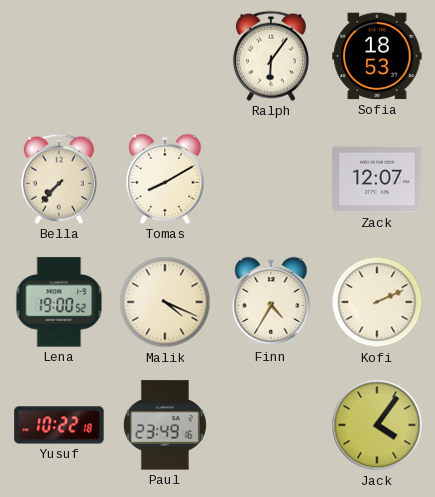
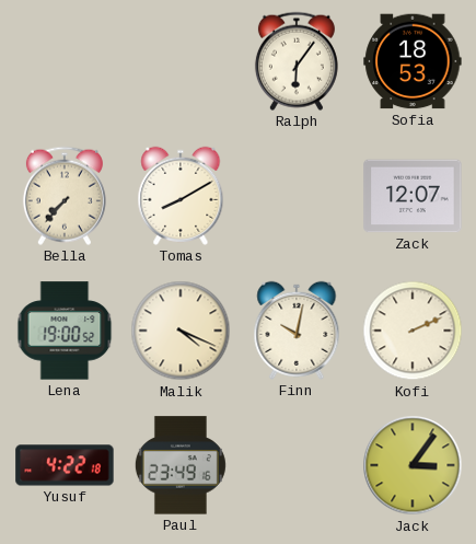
Finn: 4:35 -> 10:02 (297, 331)
Yusuf: 10:22 -> 4:22 (65, 465)
Jack: 4:06 -> 3:06 (413, 465)
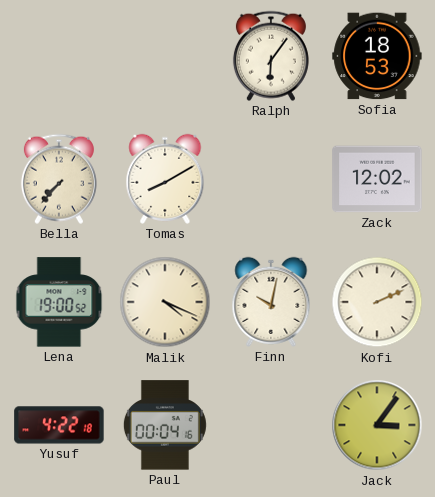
Zack: 12:07 -> 12:02 (377, 179)
Paul: 23:49 -> 00:04 (165, 425)
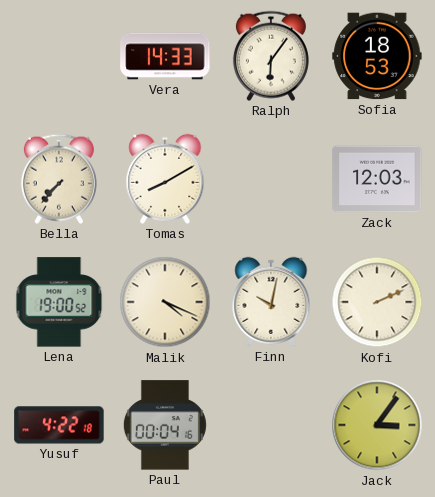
Vera: none -> 14:33 (165, 56)
Zack: 12:02 -> 12:03 (377, 179)
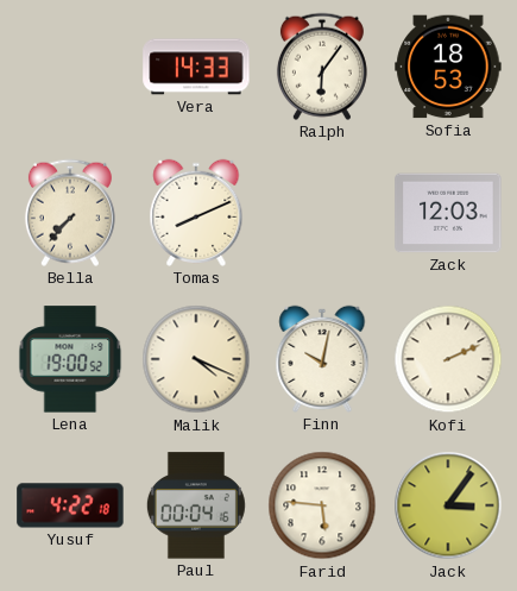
Tomas: 8:10 -> 8:11 (196, 213)
Farid: none -> 5:46 (322, 505)
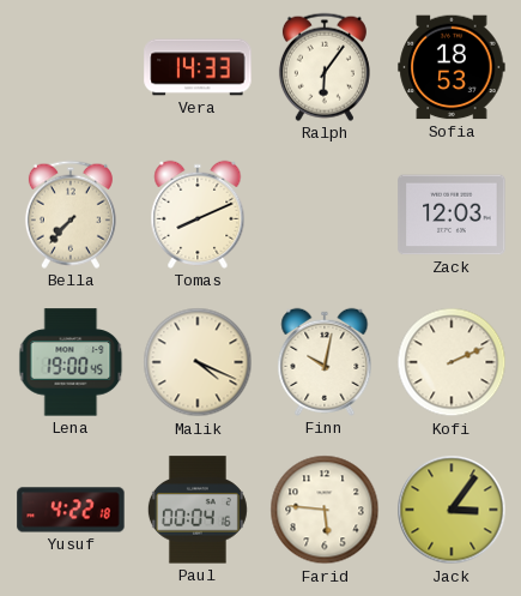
Lena: 19:00:52 -> 19:00:45 (71, 362)
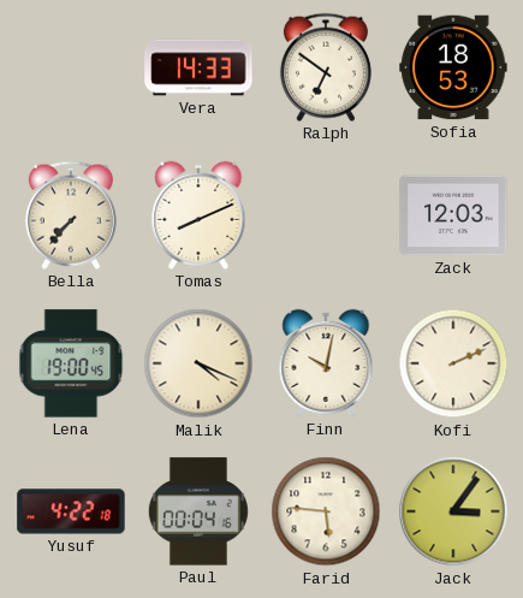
Ralph: 6:06 -> 6:51 (326, 67)
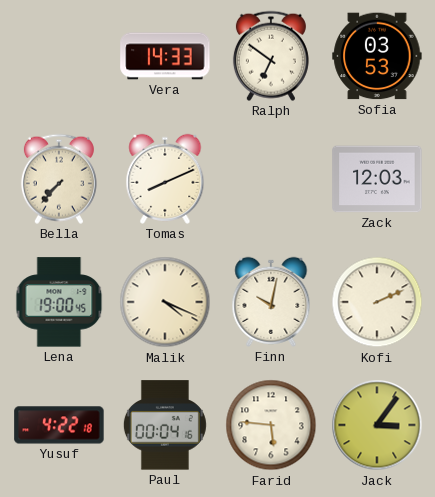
Sofia: 18:53 -> 03:53 (377, 56)
